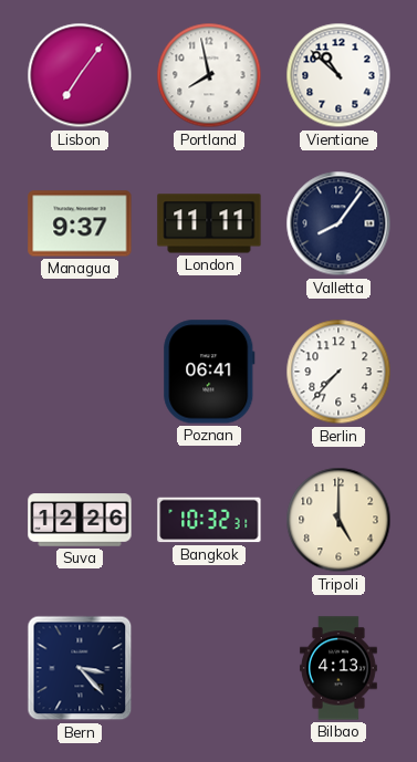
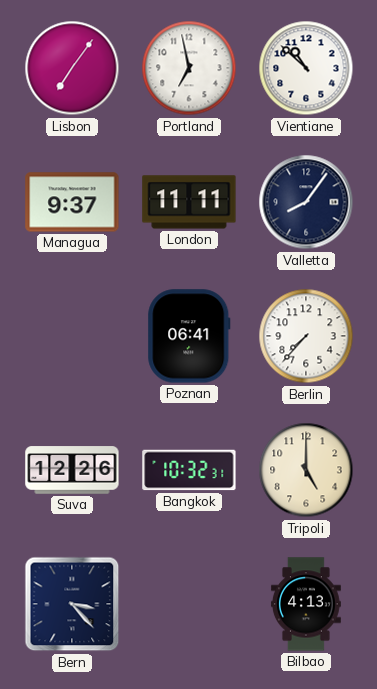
Portland: 7:58 -> 6:58 (189, 68)
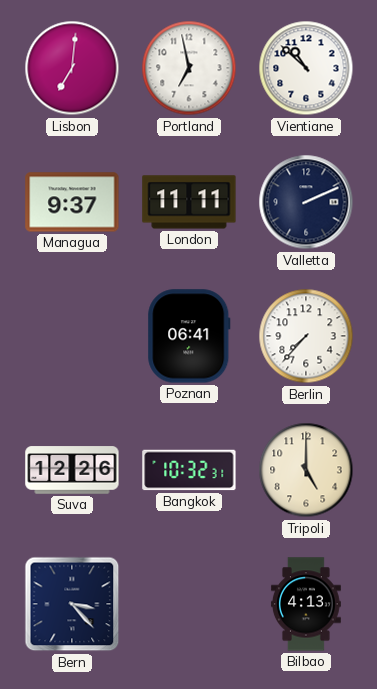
Lisbon: 7:06 -> 7:01 (72, 68)
Valletta: 8:06 -> 2:11 (306, 202)
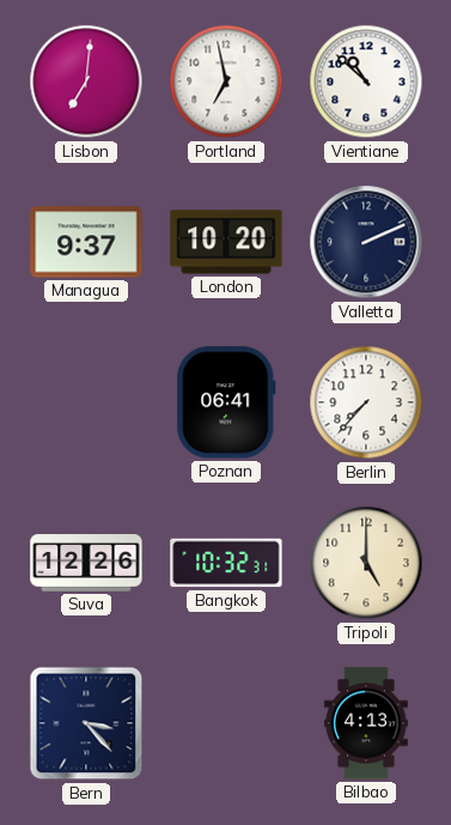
London: 11:11 -> 10:20 (226, 242)
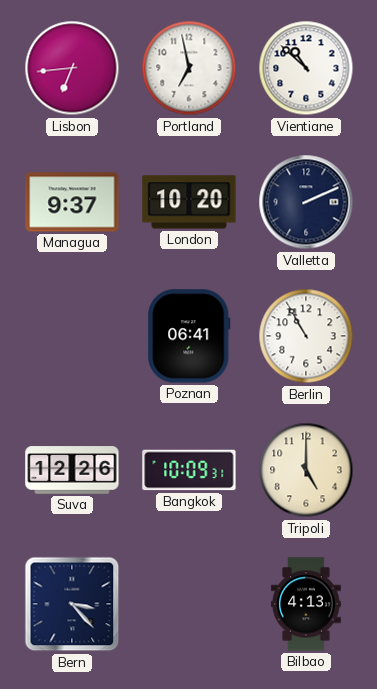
Lisbon: 7:01 -> 6:44 (72, 68)
Berlin: 7:37 -> 10:55 (306, 336)
Bangkok: 10:32 -> 10:09 (189, 470)
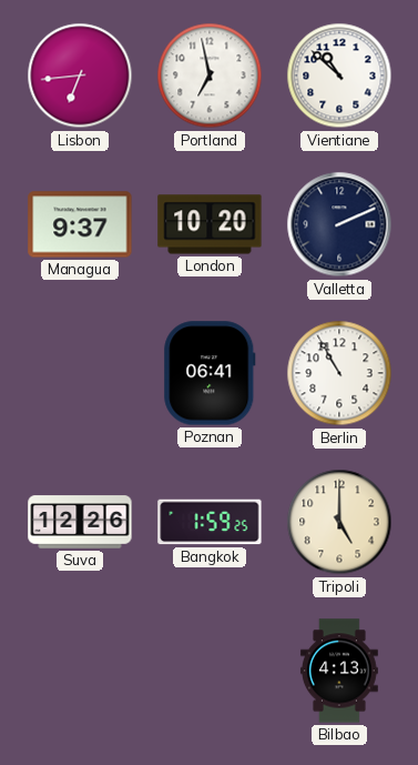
Bangkok: 10:09 -> 1:59 (210, 522)
Bern: 3:23 -> none (72, 604)
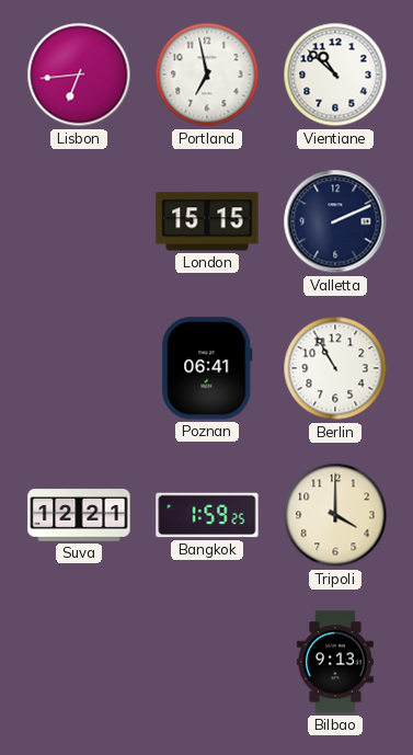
Managua: 9:37 -> none (80, 224)
London: 10:20 -> 15:15 (207, 221)
Suva: 12:26 -> 12:21 (79, 515)
Tripoli: 5:00 -> 4:00 (335, 515)
Bilbao: 4:13 -> 9:13 (335, 662)
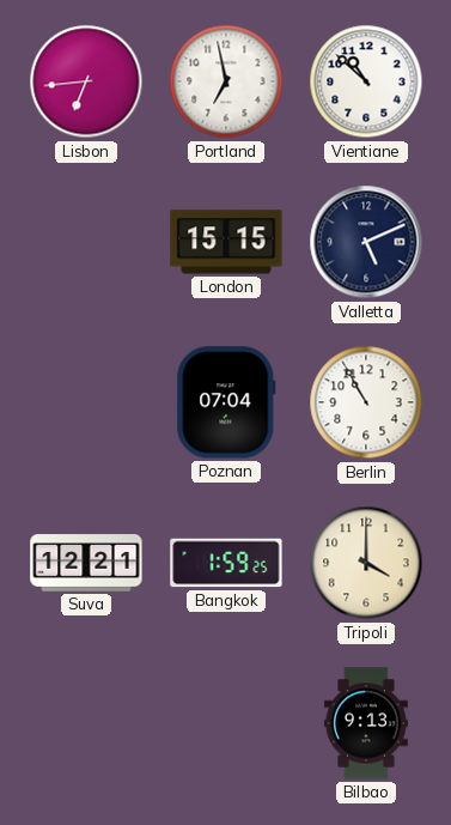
Valletta: 2:11 -> 5:11 (366, 242)
Poznan: 06:41 -> 07:04 (226, 402)
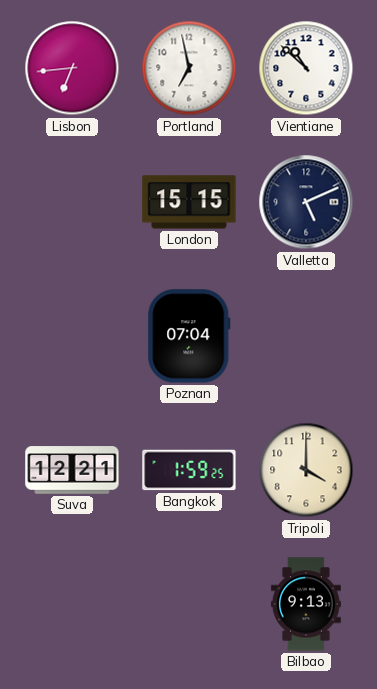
Berlin: 10:55 -> none (366, 402)
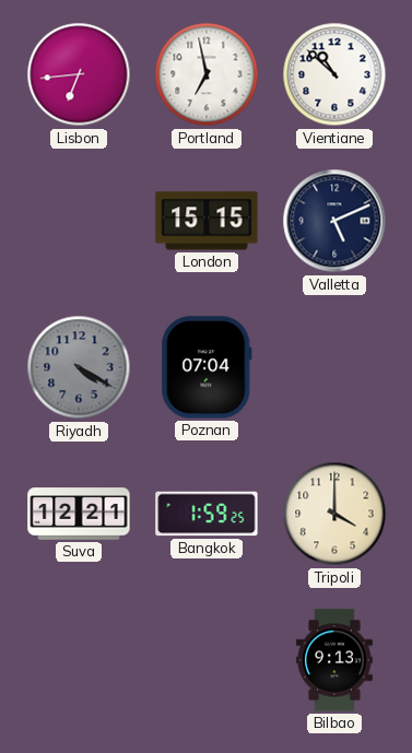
Riyadh: none -> 4:20 (79, 367)
